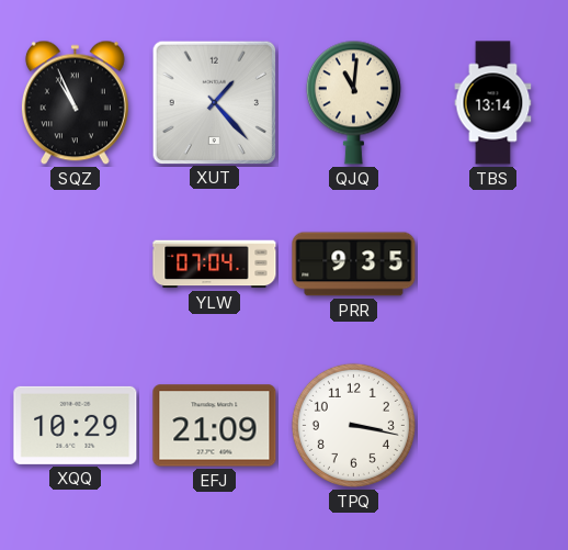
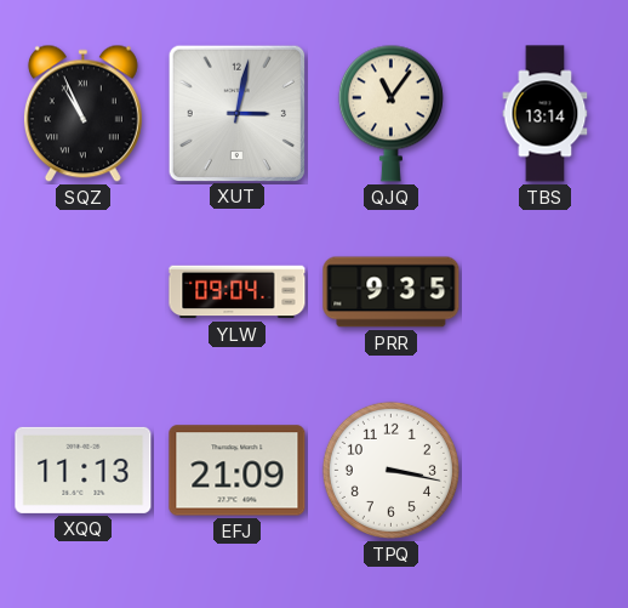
XUT: 1:23 -> 3:02 (236, 113)
QJQ: 11:01 -> 11:06 (390, 113)
YLW: 07:04 -> 09:04 (238, 292)
XQQ: 10:29 -> 11:13 (84, 470)
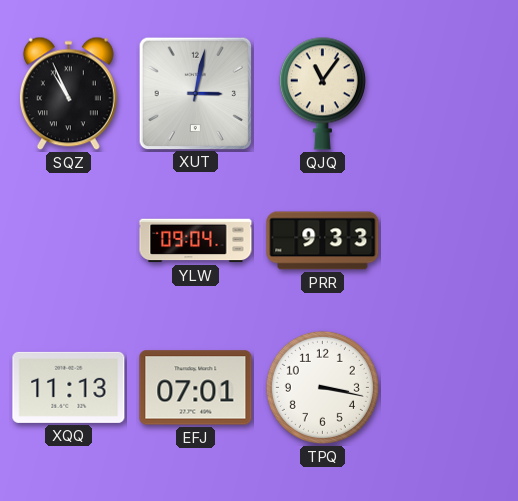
TBS: 13:14 -> none (546, 114)
PRR: 9:35 -> 9:33 (323, 241)
EFJ: 21:09 -> 07:01 (196, 388)
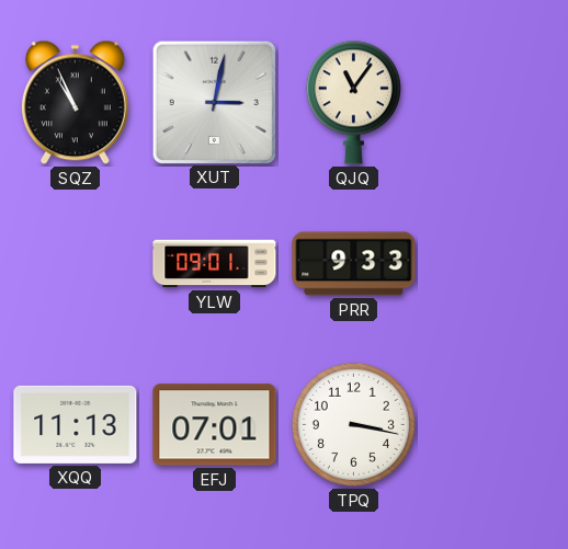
YLW: 09:04 -> 09:01 (215, 264)
